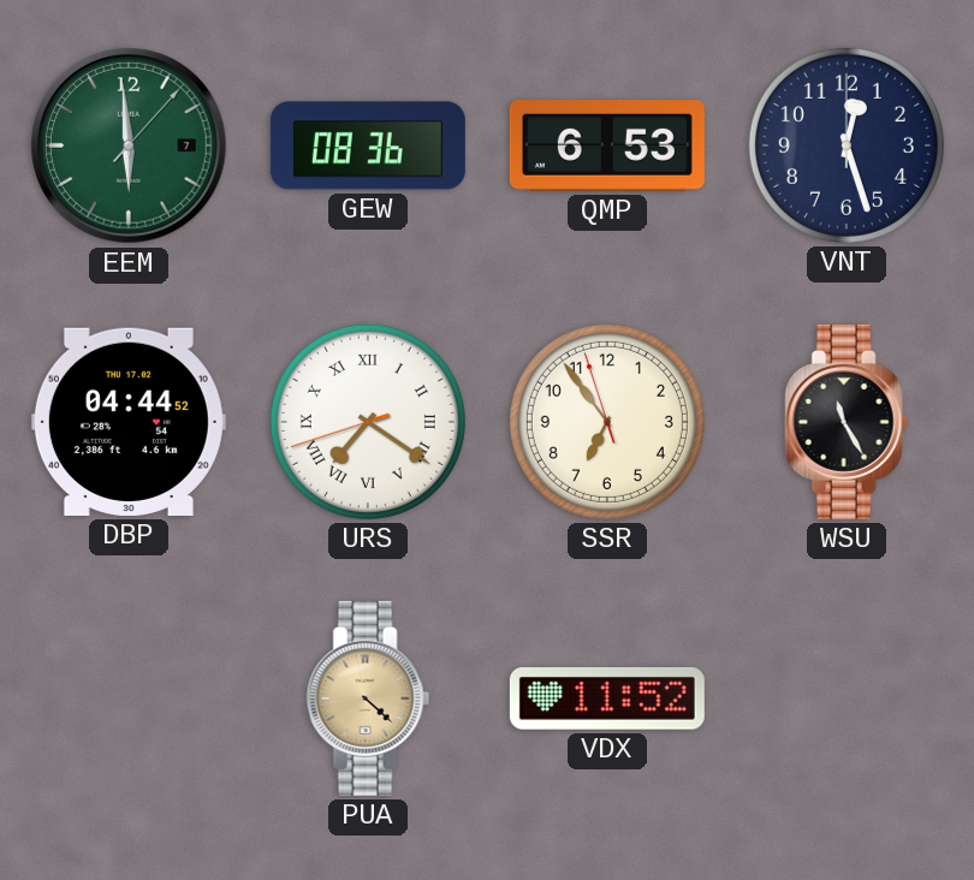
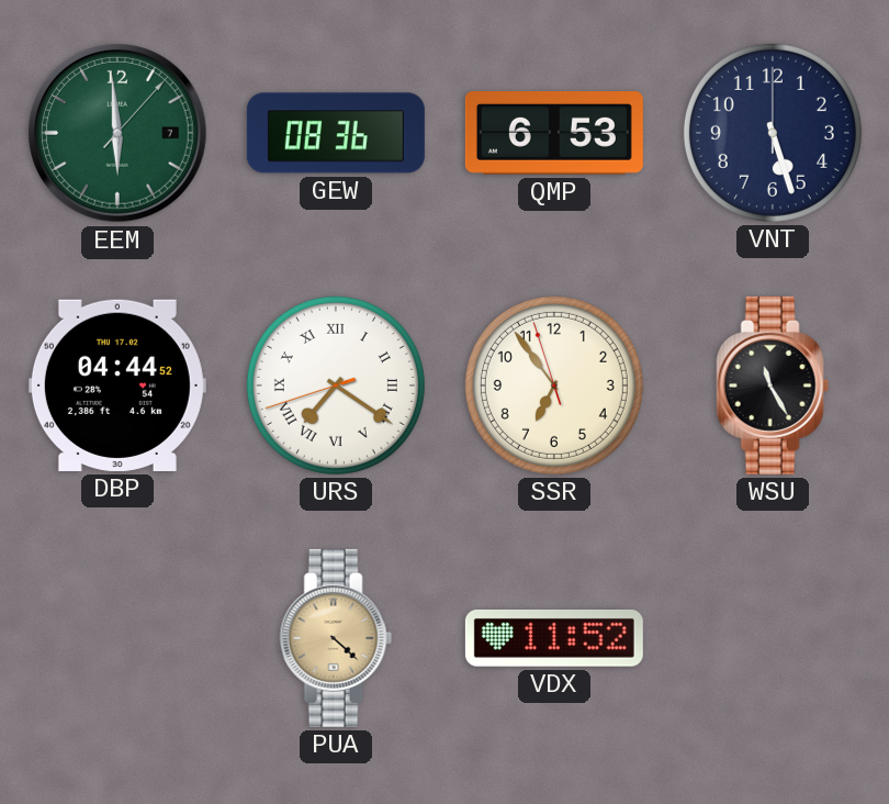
VNT: 12:27 -> 5:27 (773, 133)
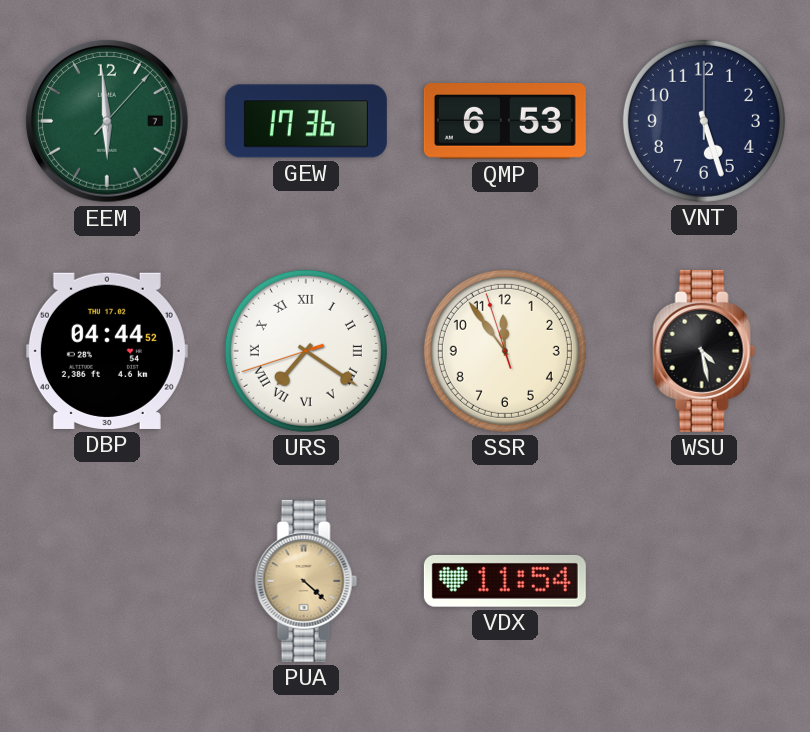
GEW: 08:36 -> 17:36 (306, 121)
SSR: 6:53 -> 11:53 (505, 351)
WSU: 11:25 -> 4:28 (704, 351)
VDX: 11:52 -> 11:54 (505, 581)
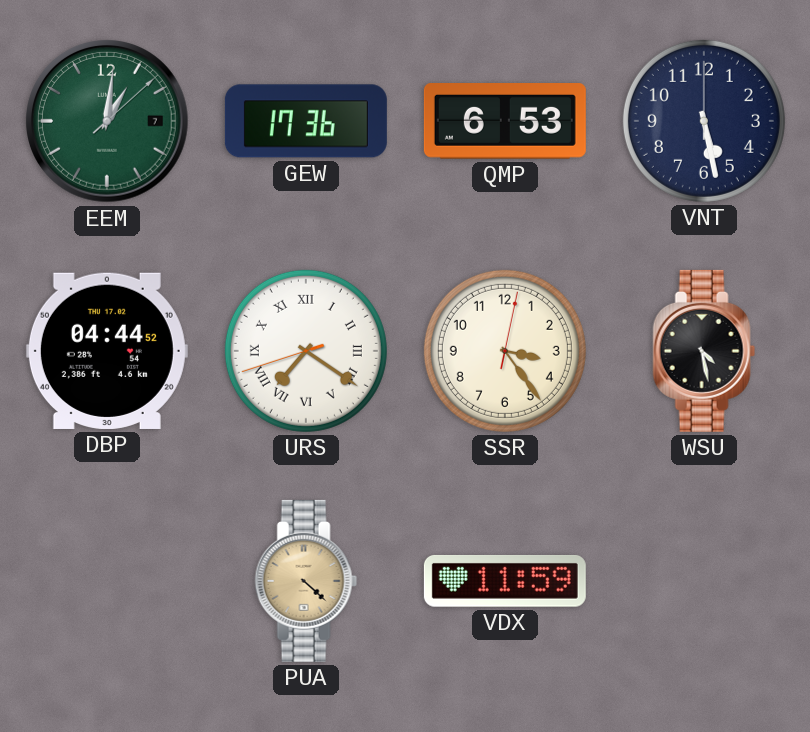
EEM: 5:59 -> 1:01 (108, 122)
VNT: 5:27 -> 5:28 (704, 121)
SSR: 11:53 -> 3:24 (505, 351)
VDX: 11:54 -> 11:59 (505, 581)
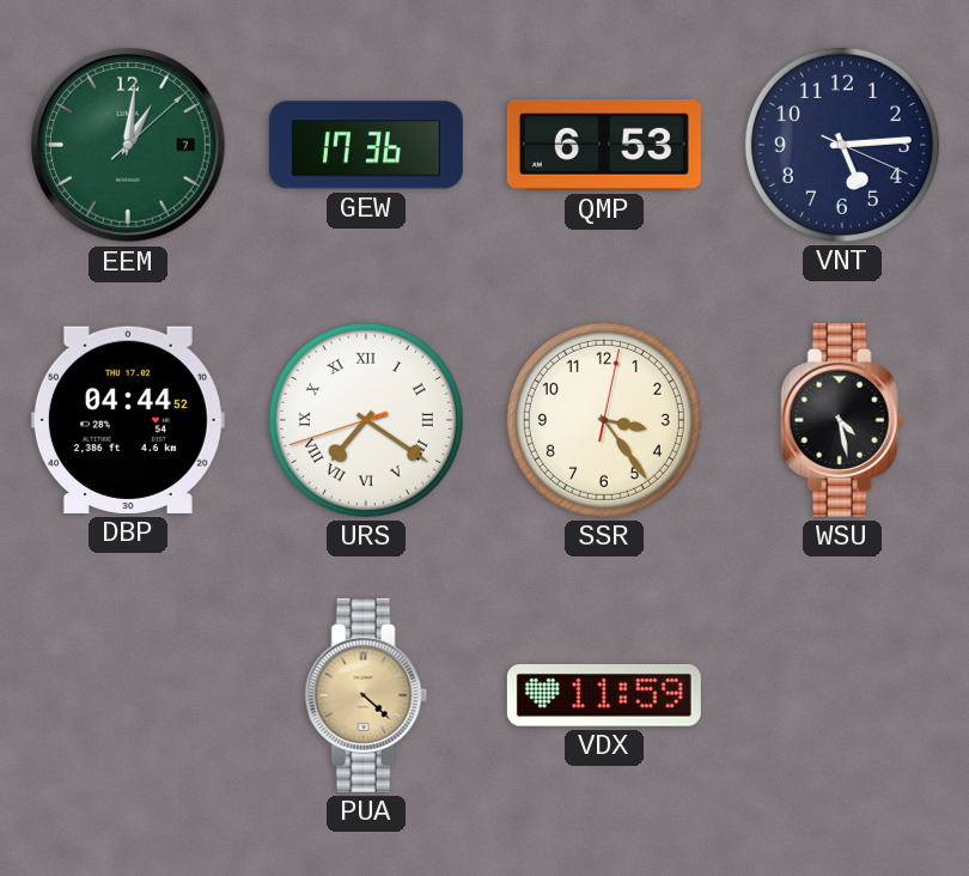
VNT: 5:28 -> 5:14 (842, 145)
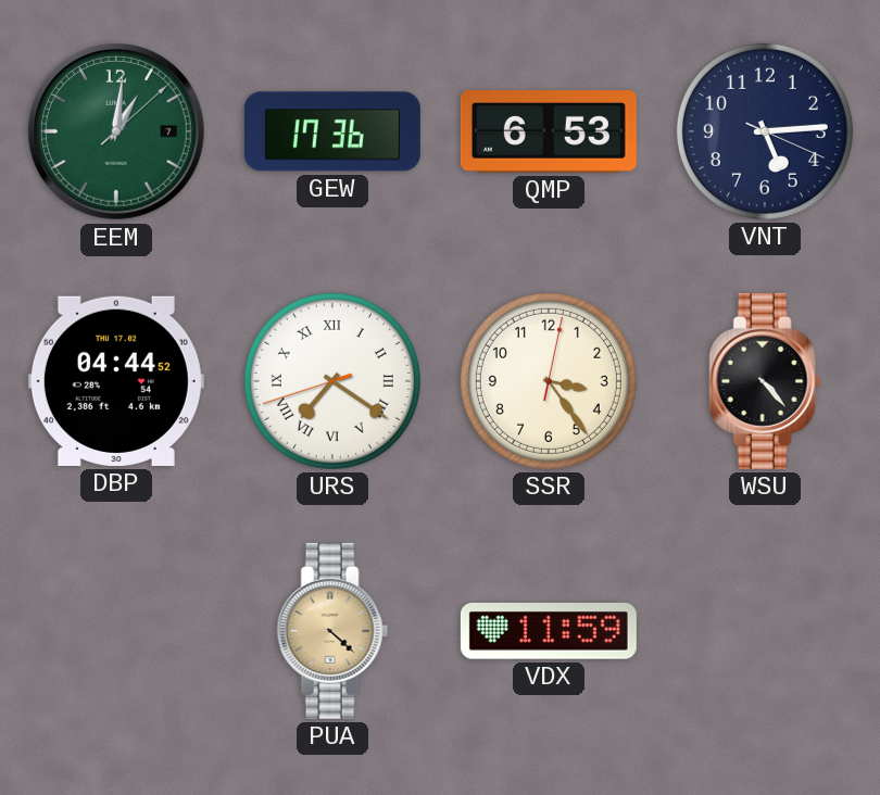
WSU: 4:28 -> 4:23 (765, 381)
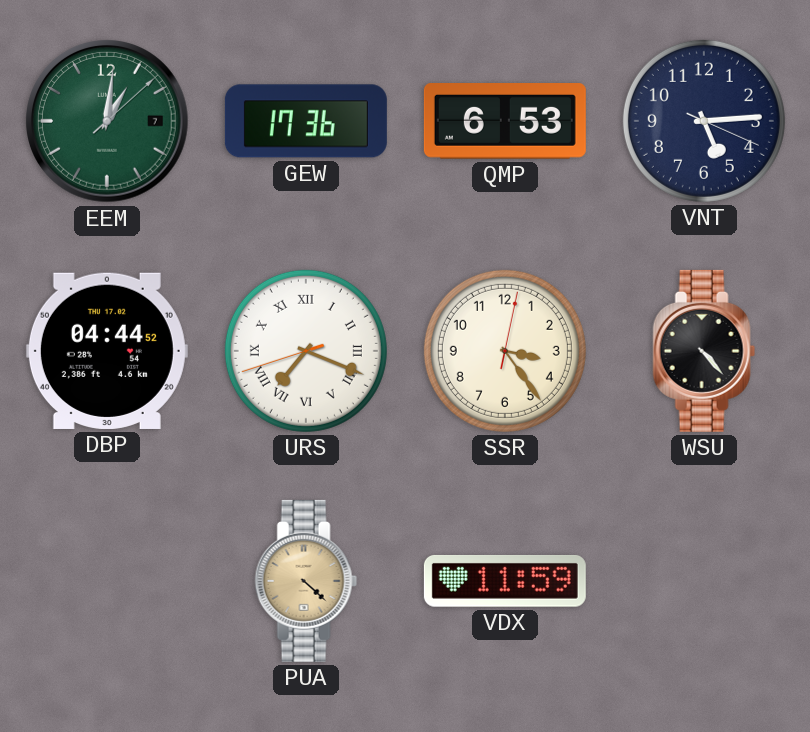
URS: 7:20 -> 7:18 (306, 351)
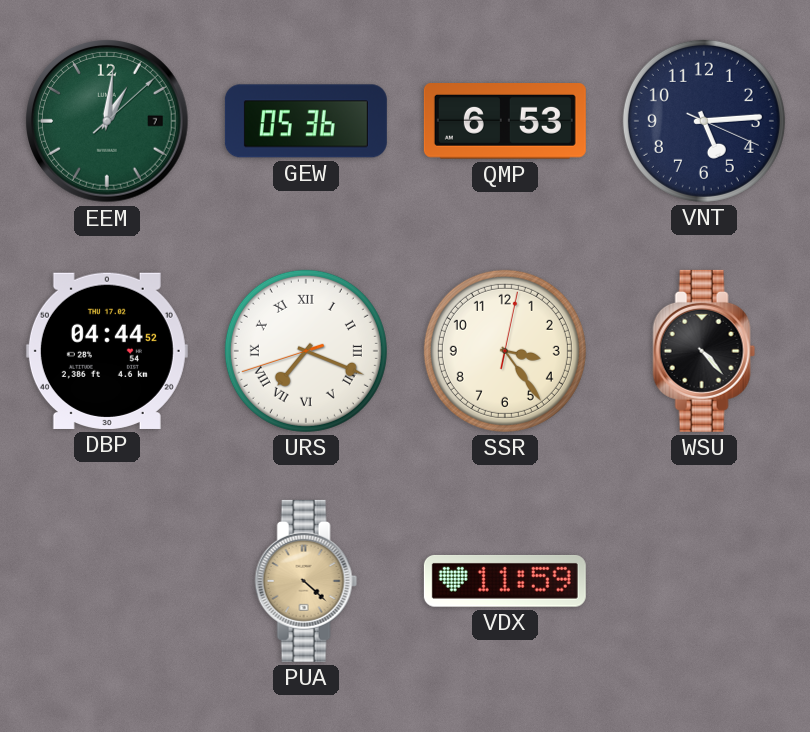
GEW: 17:36 -> 05:36 (306, 121)
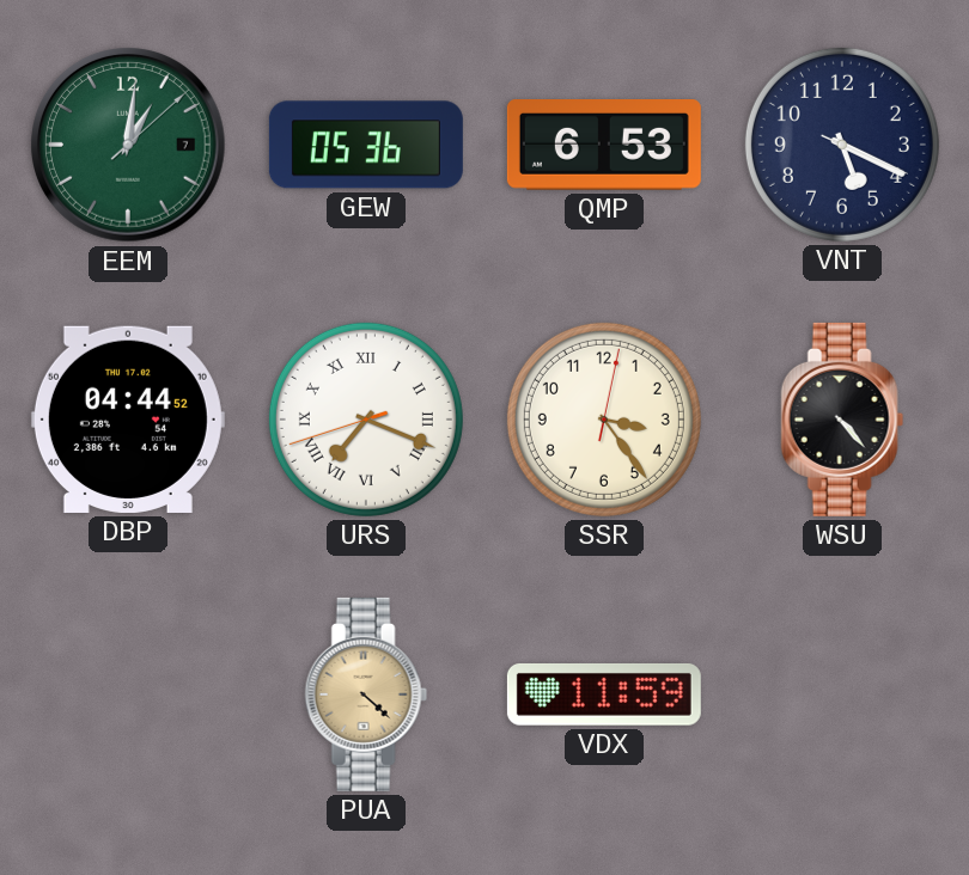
VNT: 5:14 -> 5:19 (842, 145)
